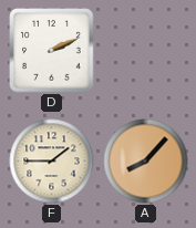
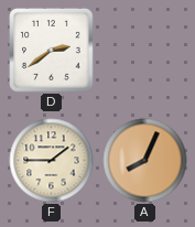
D: 2:11 -> 2:39 (52, 51)
A: 8:07 -> 8:04 (145, 161)
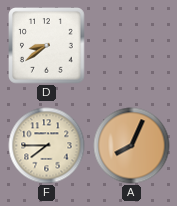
D: 2:39 -> 8:39 (47, 46)
F: 1:45 -> 7:45 (47, 146)
